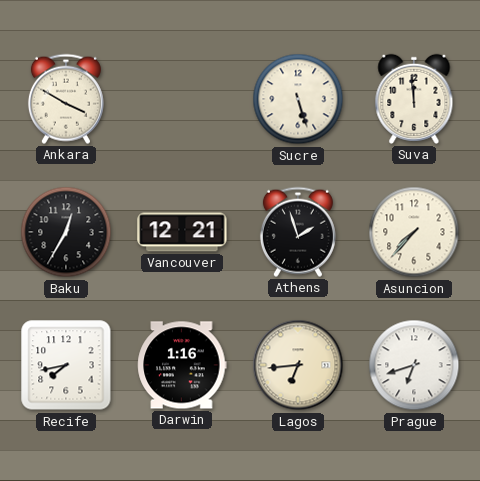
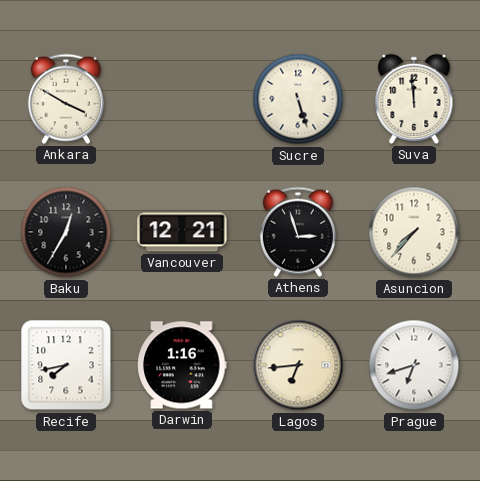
Athens: 1:57 -> 2:57 (298, 232)
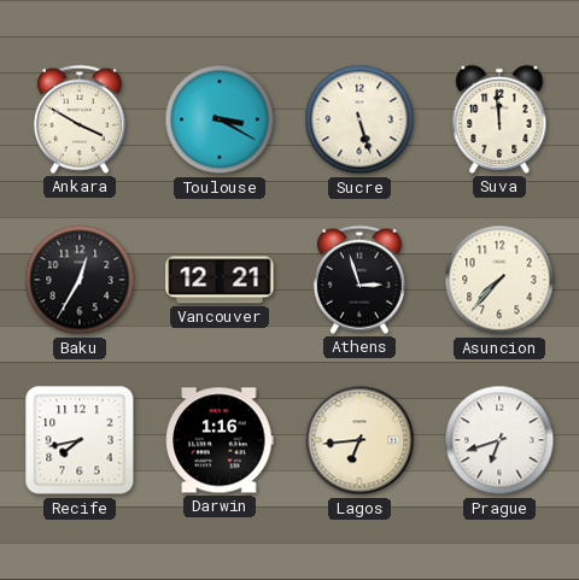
Toulouse: none -> 3:20 (220, 119)
